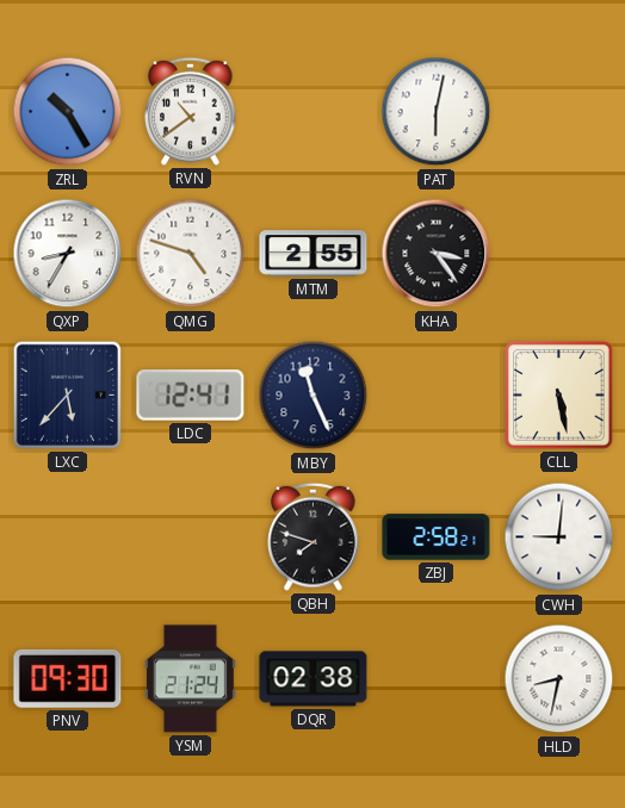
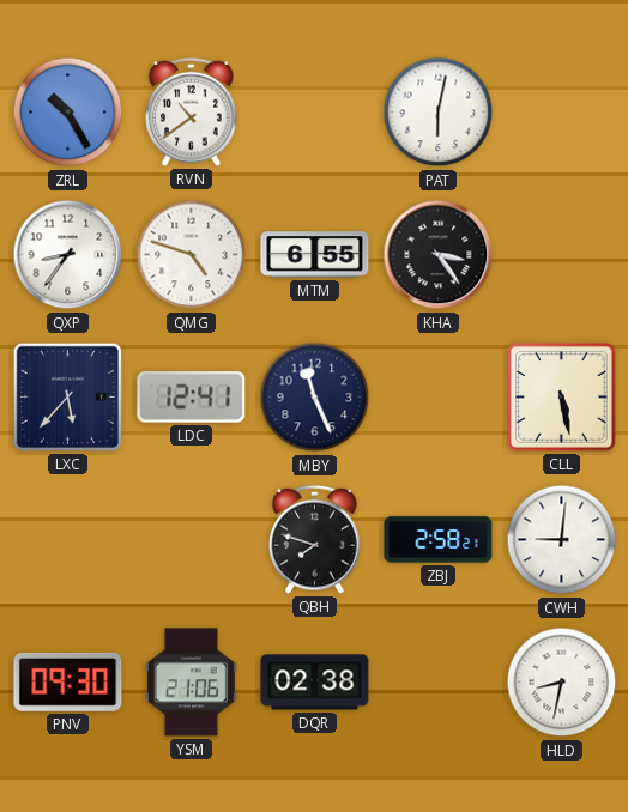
QXP: 8:35 -> 8:36 (68, 255)
MTM: 2:55 -> 6:55 (315, 255)
YSM: 21:24 -> 21:06 (191, 683)
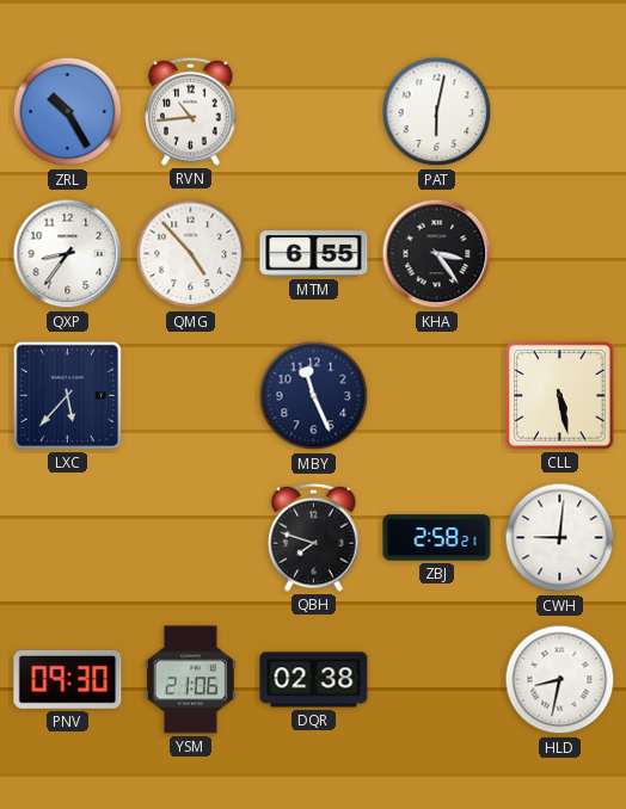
RVN: 10:39 -> 10:44 (191, 111)
QMG: 4:48 -> 4:53 (191, 254)
LDC: 12:41 -> none (192, 398)
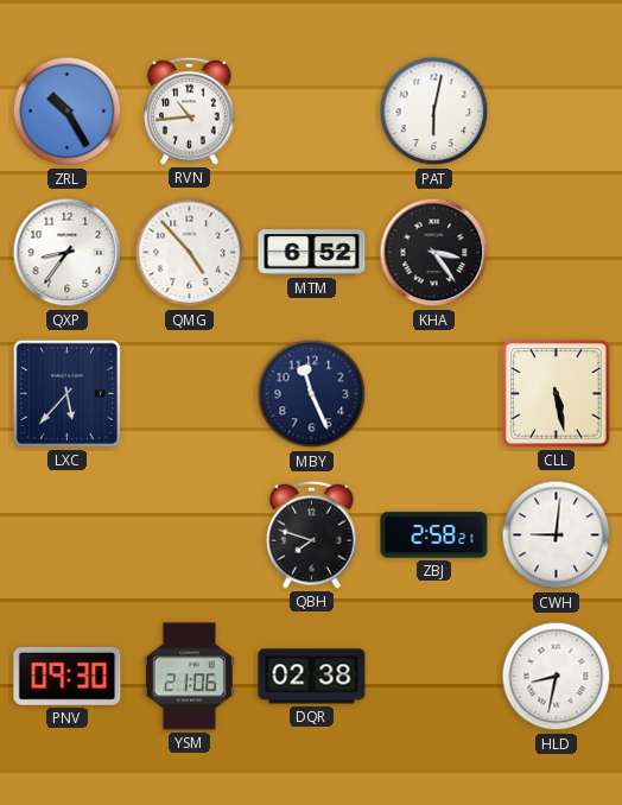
MTM: 6:55 -> 6:52 (312, 253)
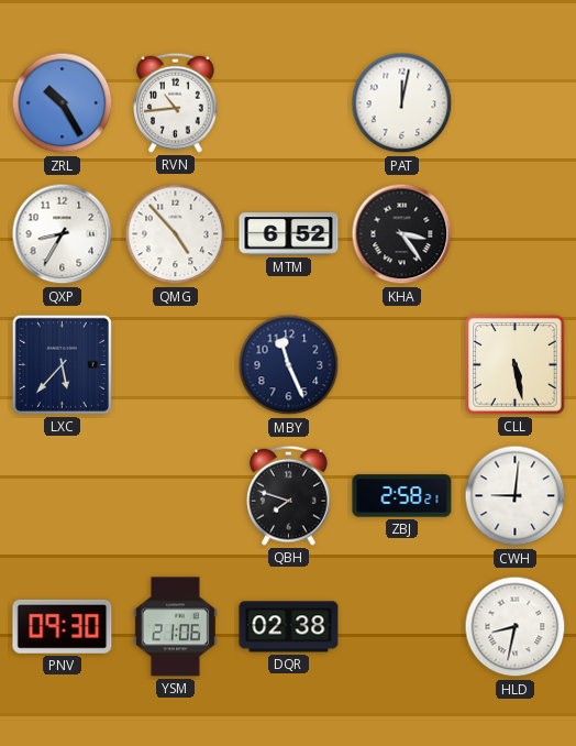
PAT: 6:02 -> 12:02 (402, 103)
QXP: 8:36 -> 8:35 (63, 234)
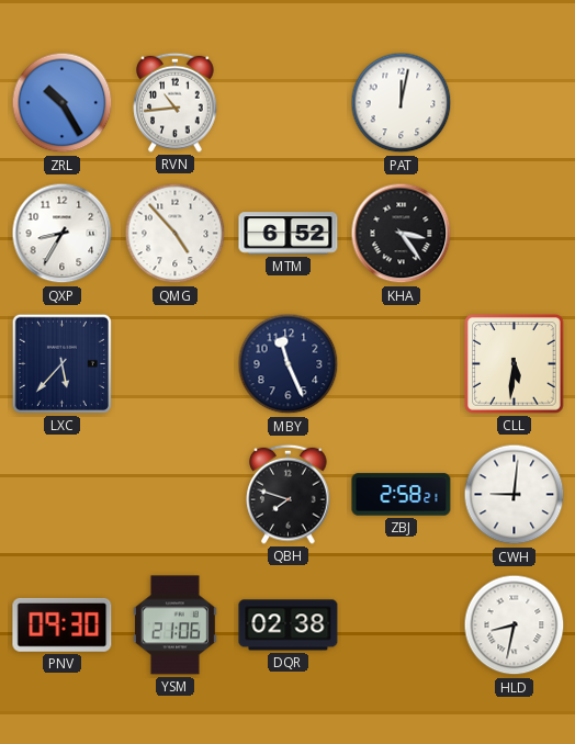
CLL: 5:28 -> 5:31 (515, 364)
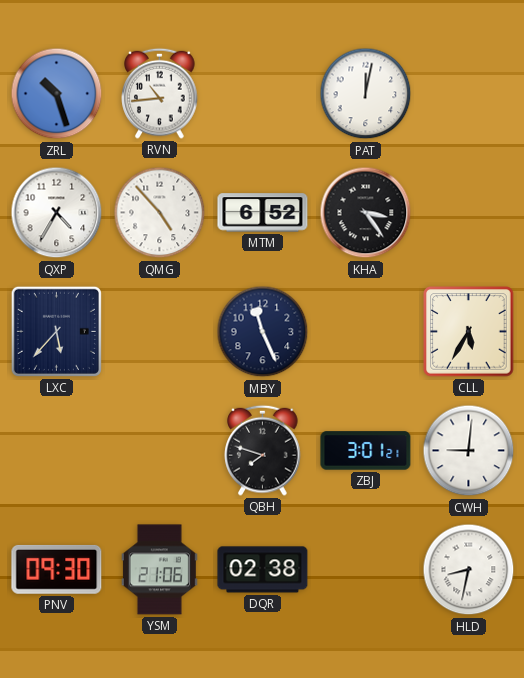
ZRL: 10:25 -> 10:27 (57, 94)
QXP: 8:35 -> 4:35 (57, 213)
CLL: 5:31 -> 5:35 (469, 332)
ZBJ: 2:58 -> 3:01 (366, 451)
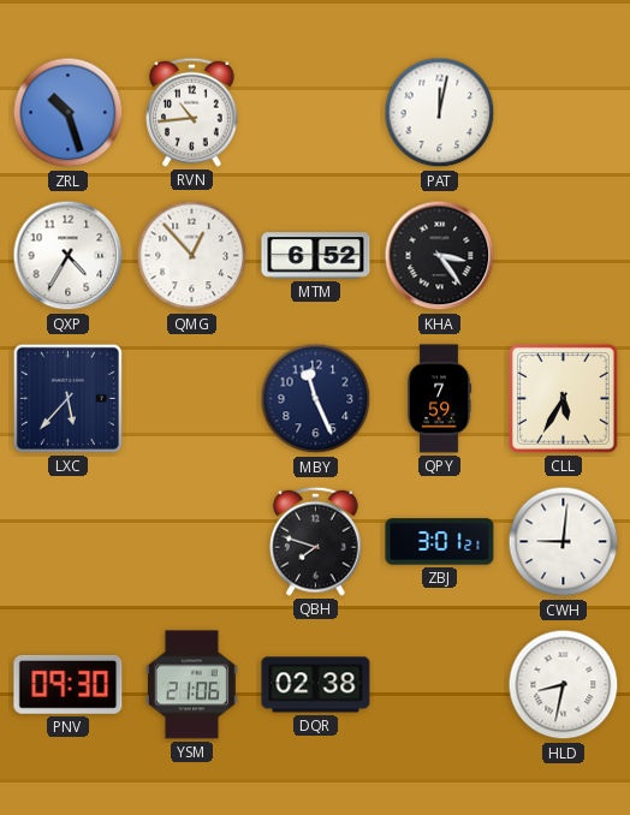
QMG: 4:53 -> 12:53 (192, 256)
QPY: none -> 7:59 (439, 399)
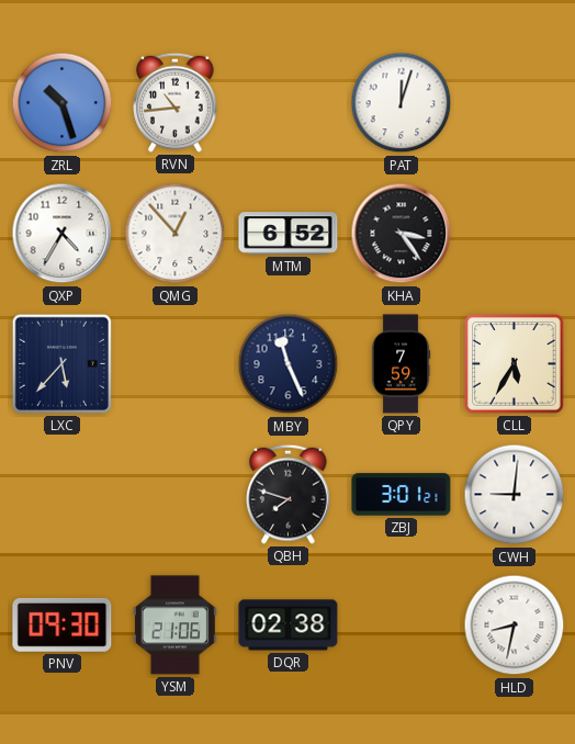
PAT: 12:02 -> 12:03 (402, 103)
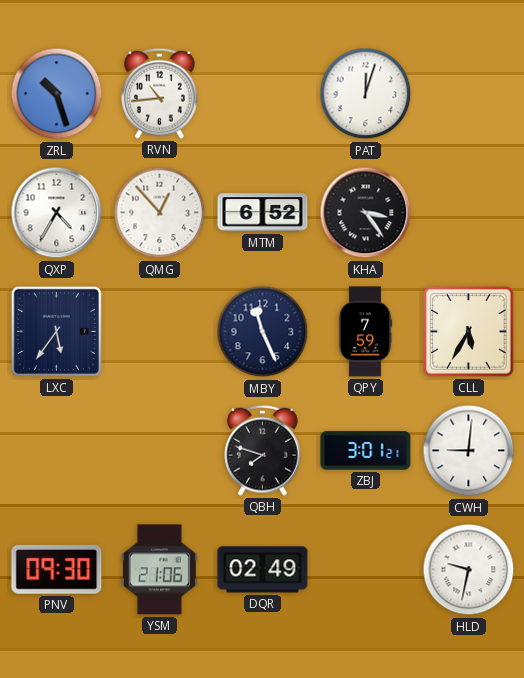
LXC: 5:37 -> 5:36 (56, 331)
DQR: 02:38 -> 02:49 (263, 570)
HLD: 8:32 -> 9:32 (469, 570)
